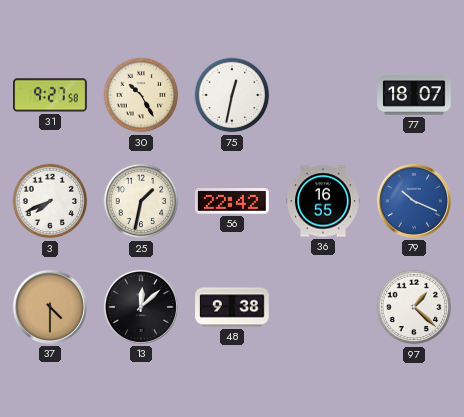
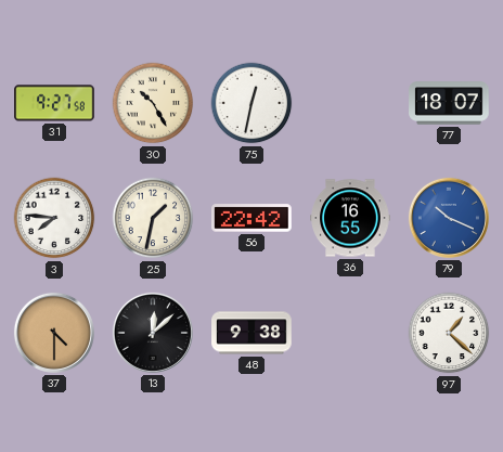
3: 7:41 -> 7:46 (54, 218)
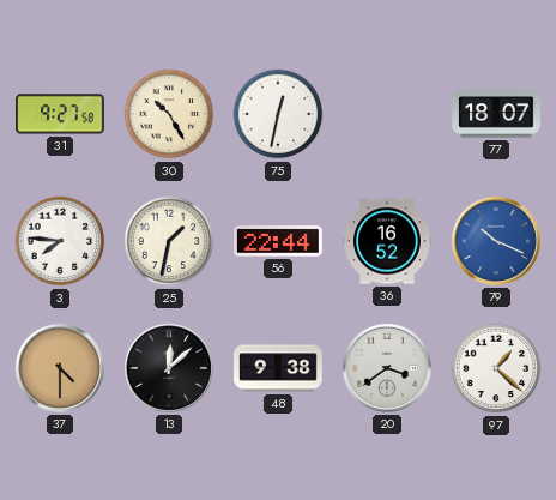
56: 22:42 -> 22:44 (278, 241)
36: 16:55 -> 16:52 (387, 241)
20: none -> 3:39 (387, 368)
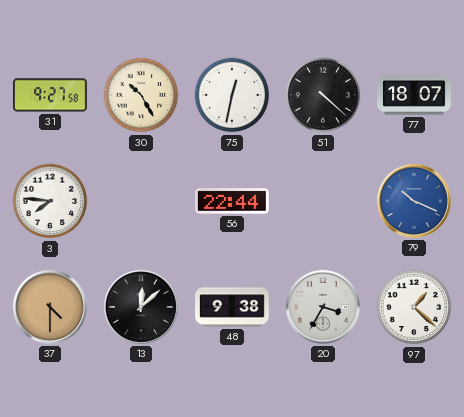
51: none -> 4:22 (323, 95)
25: 1:32 -> none (169, 241)
36: 16:52 -> none (387, 241)
20: 3:39 -> 3:35 (323, 307)
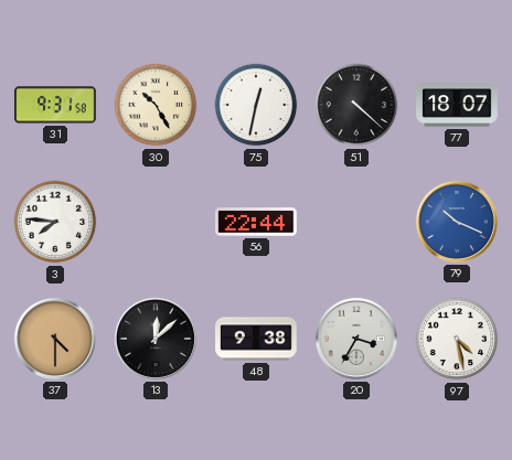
31: 9:27 -> 9:31 (55, 105)
97: 1:22 -> 4:28 (457, 339)
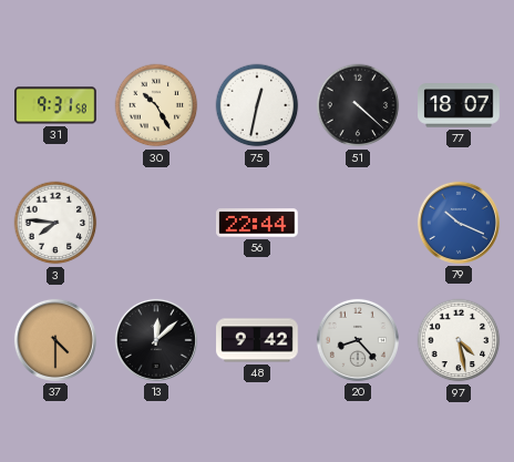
48: 9:38 -> 9:42 (257, 340)
20: 3:35 -> 8:23 (358, 340)
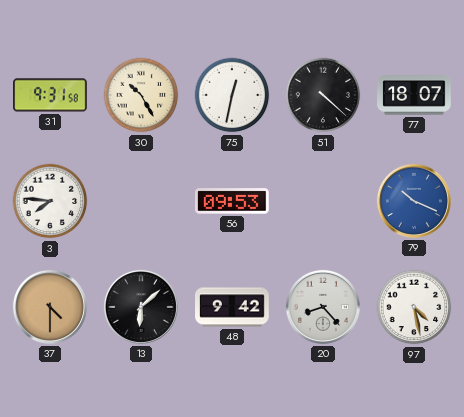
56: 22:44 -> 09:53 (232, 201)
13: 12:08 -> 6:08 (141, 307)
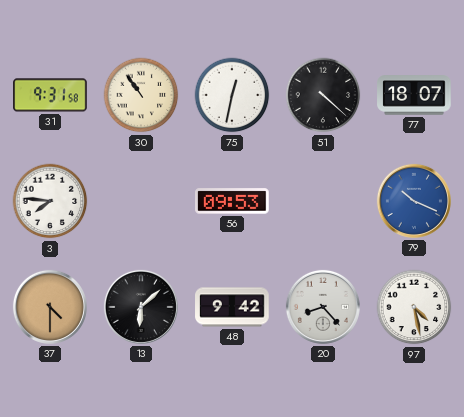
30: 10:25 -> 10:54 (141, 95)
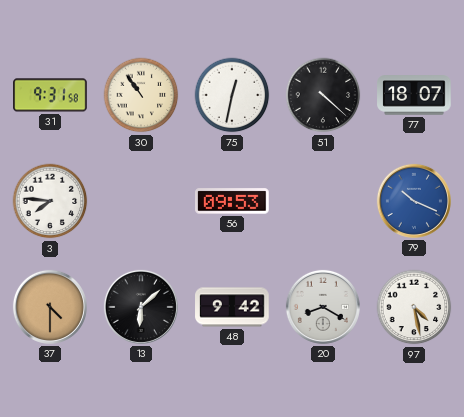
20: 8:23 -> 8:20 (323, 307)
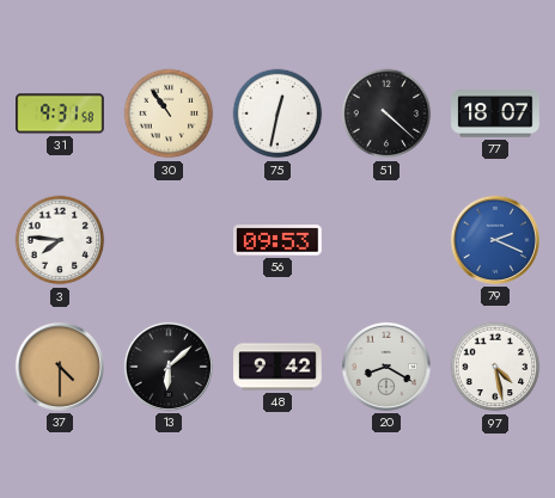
79: 10:19 -> 2:19 (495, 240)
